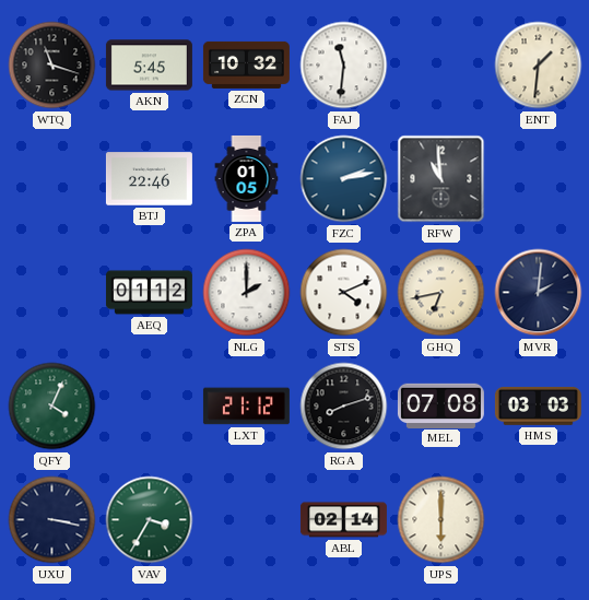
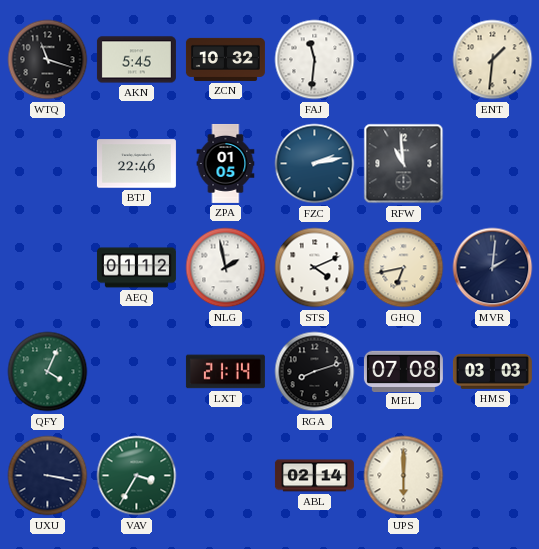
NLG: 2:00 -> 1:58 (226, 268)
LXT: 21:12 -> 21:14 (225, 372)
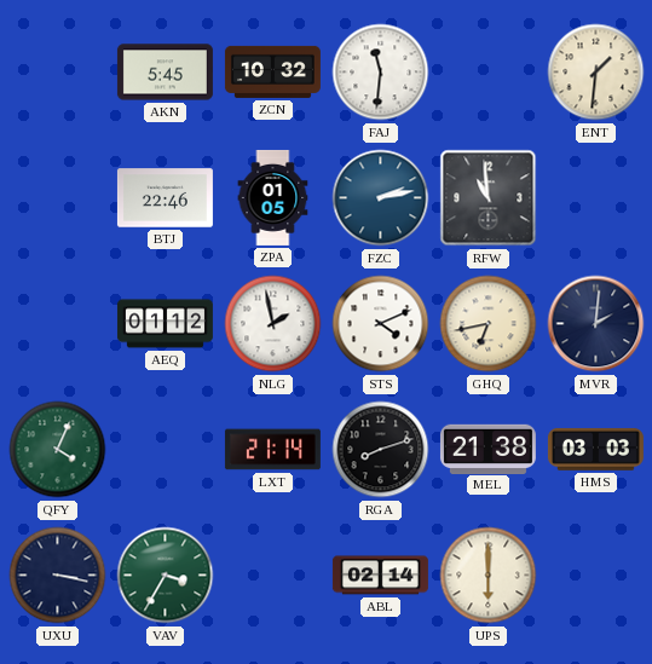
WTQ: 11:18 -> none (48, 60)
MEL: 07:08 -> 21:38 (487, 449)
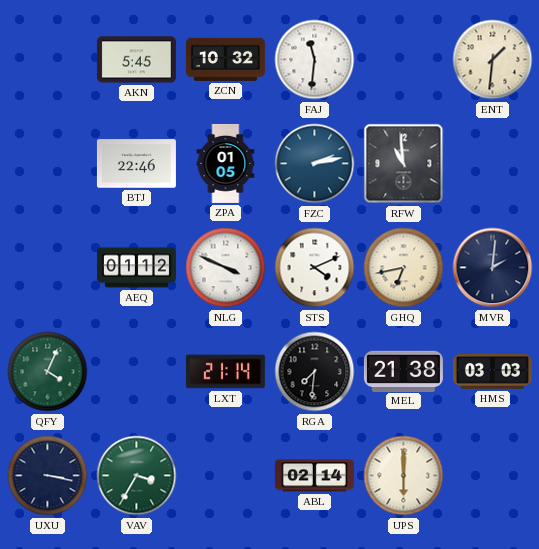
NLG: 1:58 -> 3:49 (226, 268)
RGA: 8:12 -> 7:31 (315, 372)
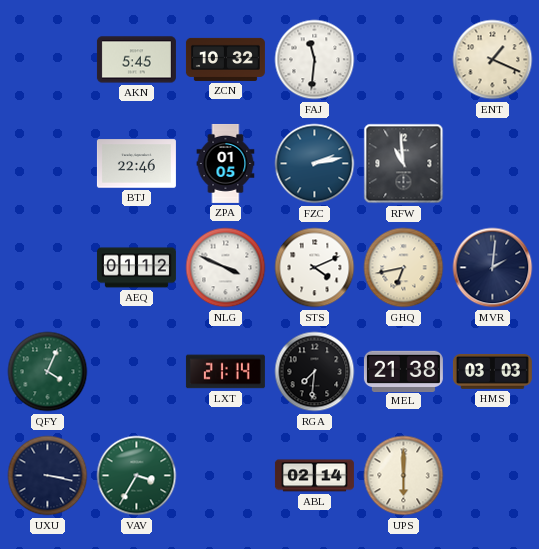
ENT: 1:31 -> 1:19 (493, 60)
